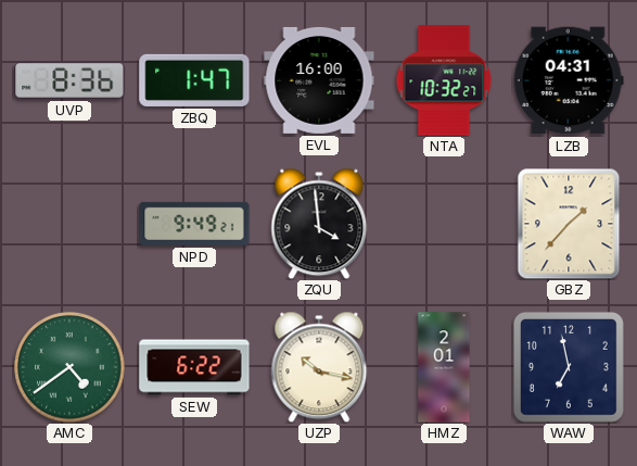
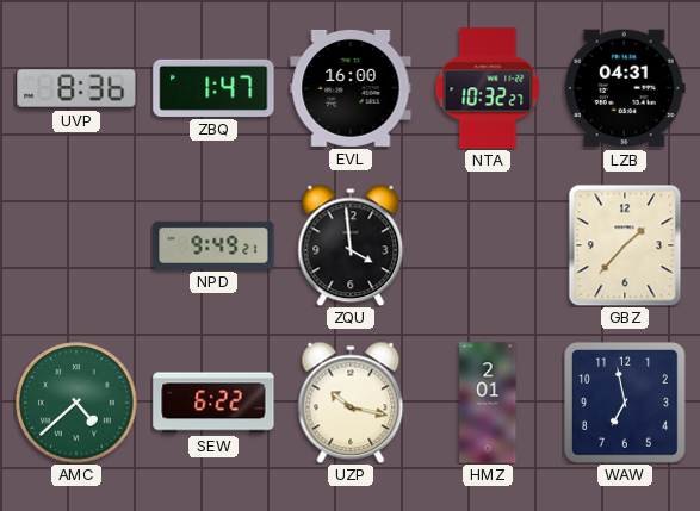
AMC: 4:39 -> 4:38 (76, 403)
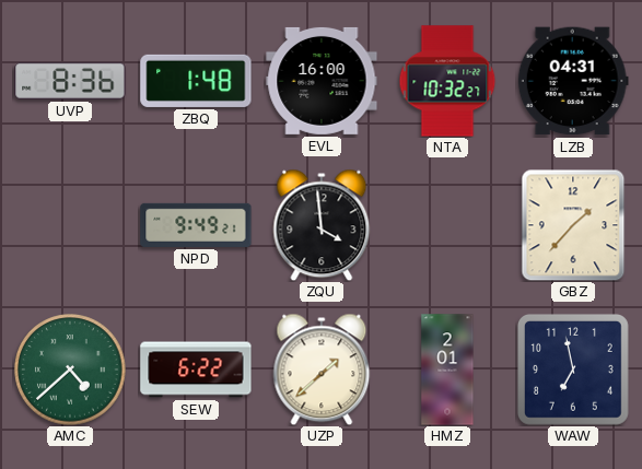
ZBQ: 1:47 -> 1:48 (196, 81)
UZP: 10:17 -> 1:38 (322, 370)
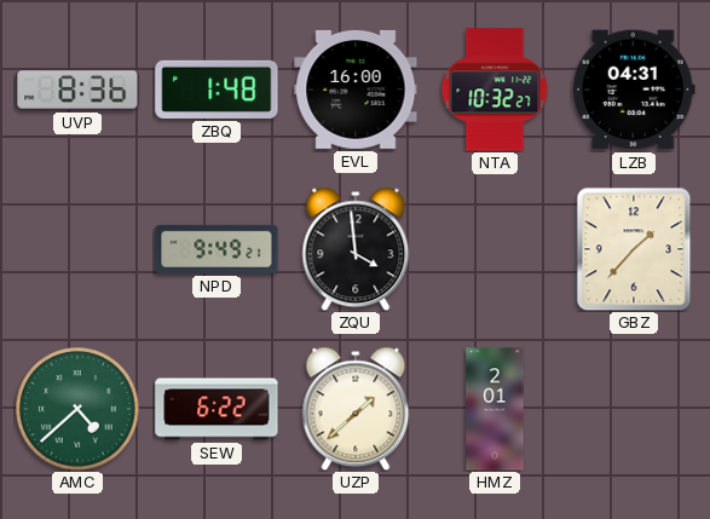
WAW: 6:58 -> none (573, 370)
